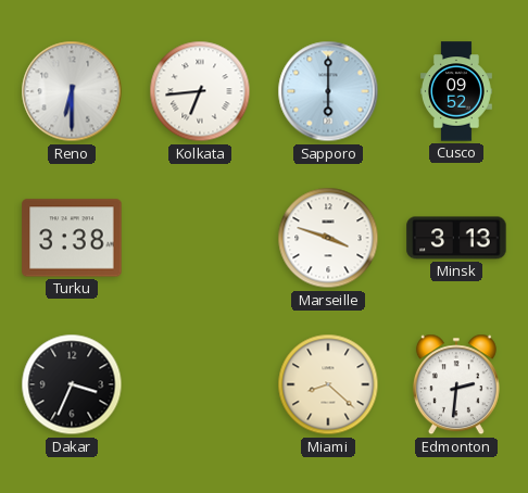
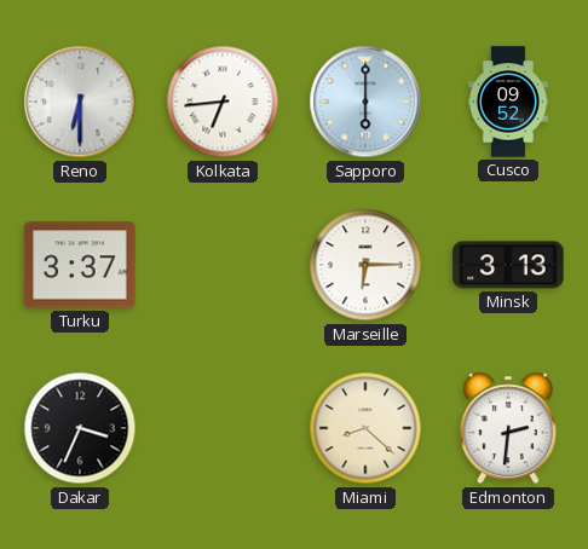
Turku: 3:38 -> 3:37 (80, 265)
Marseille: 3:48 -> 6:15 (365, 265)
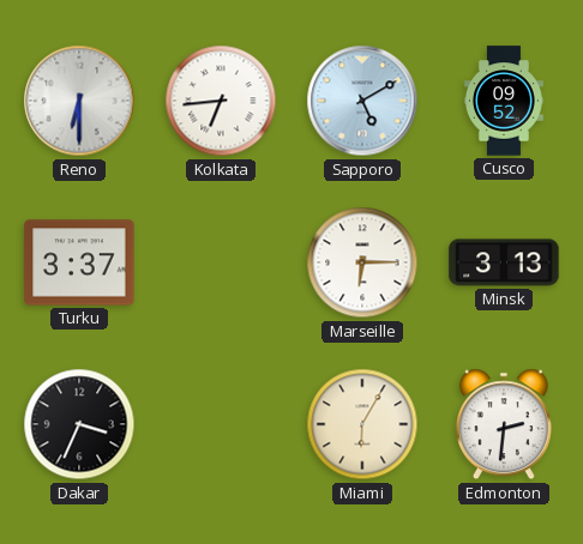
Sapporo: 6:00 -> 5:10 (362, 101)
Miami: 8:22 -> 6:05 (362, 424)
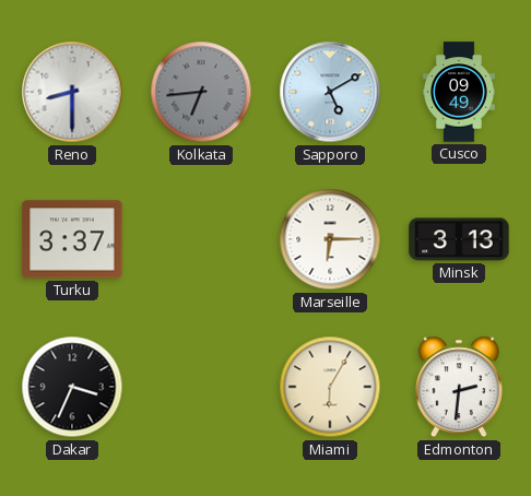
Reno: 6:30 -> 8:30 (72, 92)
Kolkata dial: white -> grey (201, 92)
Cusco: 09:52 -> 09:49 (459, 92)
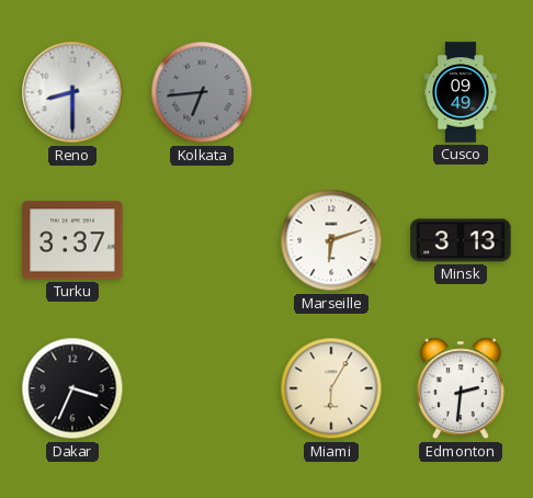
Sapporo: 5:10 -> none (330, 92)
Marseille: 6:15 -> 6:12 (331, 240)
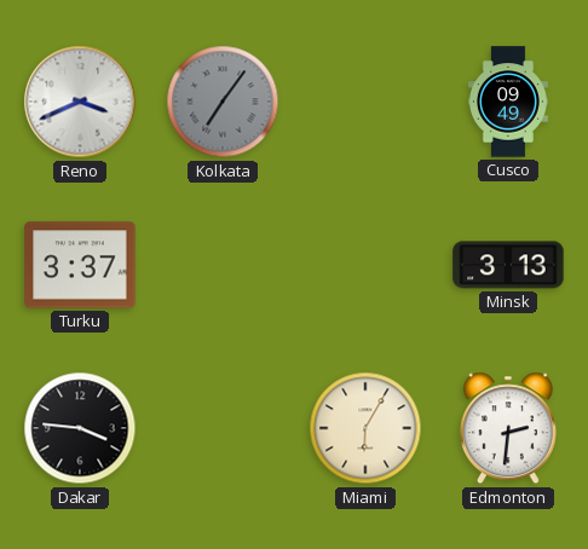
Reno: 8:30 -> 3:41 (80, 102)
Kolkata: 6:44 -> 7:06 (223, 102)
Marseille: 6:12 -> none (331, 240)
Dakar: 3:34 -> 3:46 (80, 428)
